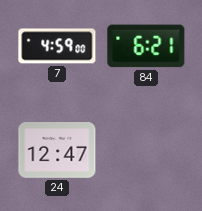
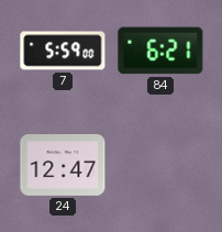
7: 4:59 -> 5:59 (63, 51)
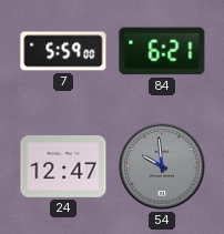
54: none -> 9:59 (162, 166)
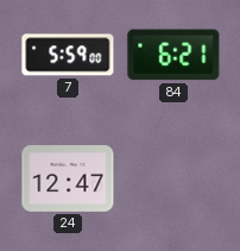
54: 9:59 -> none (162, 166)
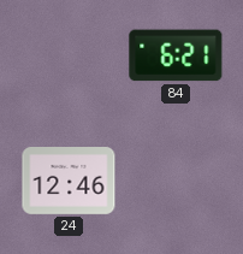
7: 5:59 -> none (68, 55)
24: 12:47 -> 12:46 (69, 182)
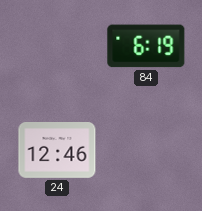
84: 6:21 -> 6:19 (146, 46)
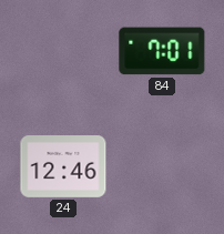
84: 6:19 -> 7:01 (162, 51)
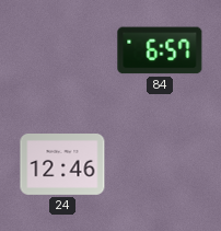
84: 7:01 -> 6:57 (160, 50)
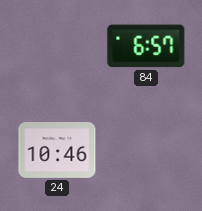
24: 12:46 -> 10:46 (57, 151)
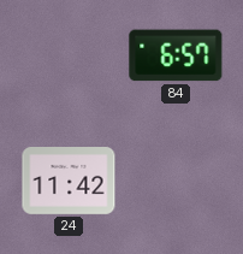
24: 10:46 -> 11:42 (69, 182)
